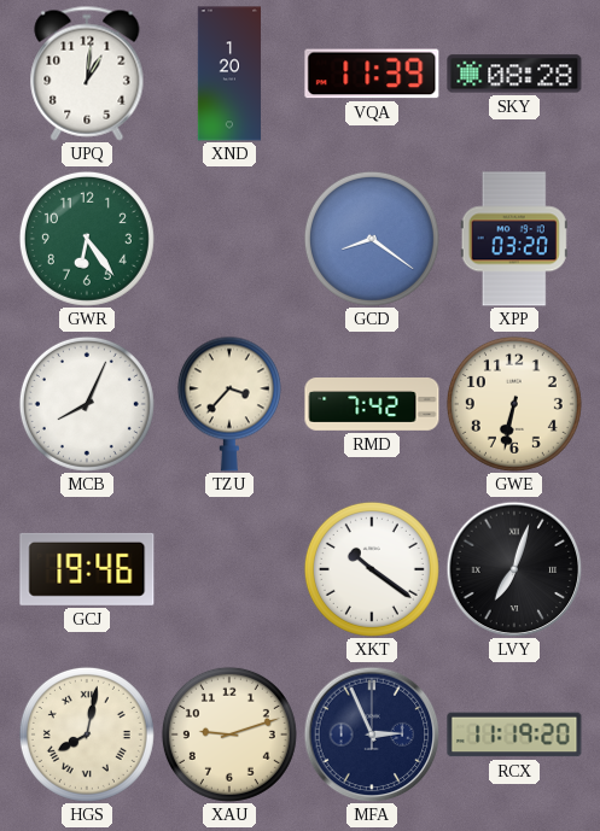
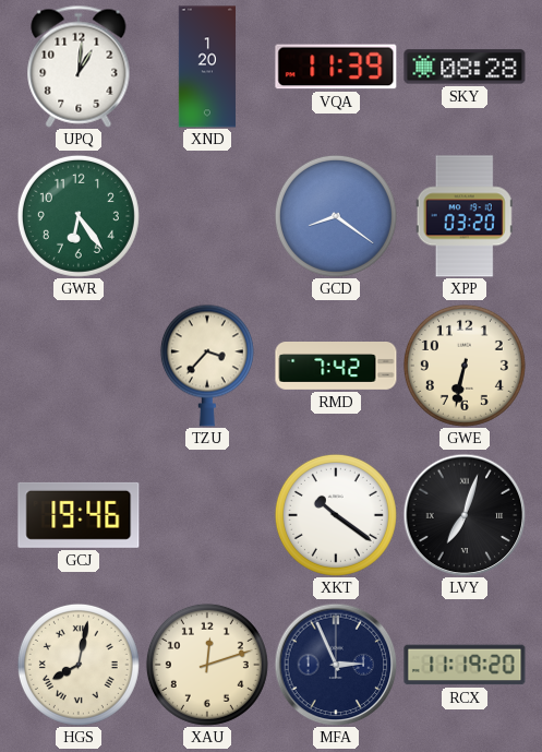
MCB: 8:04 -> none (87, 404)
XAU: 9:12 -> 12:12 (207, 665)
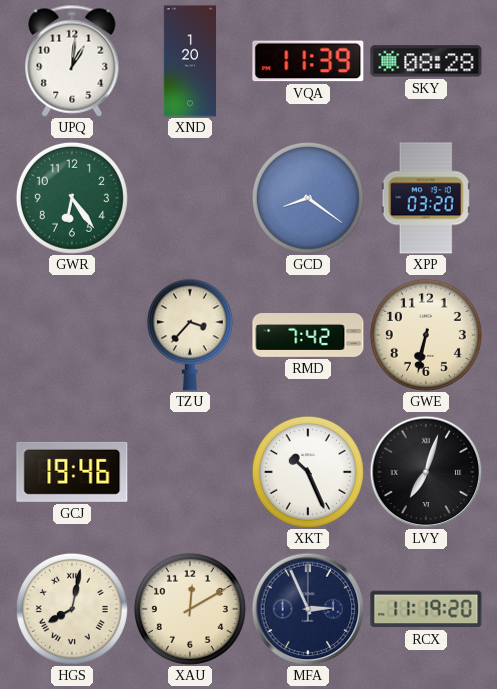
XKT: 10:21 -> 10:26 (308, 472)
XAU: 12:12 -> 12:10 (190, 609)
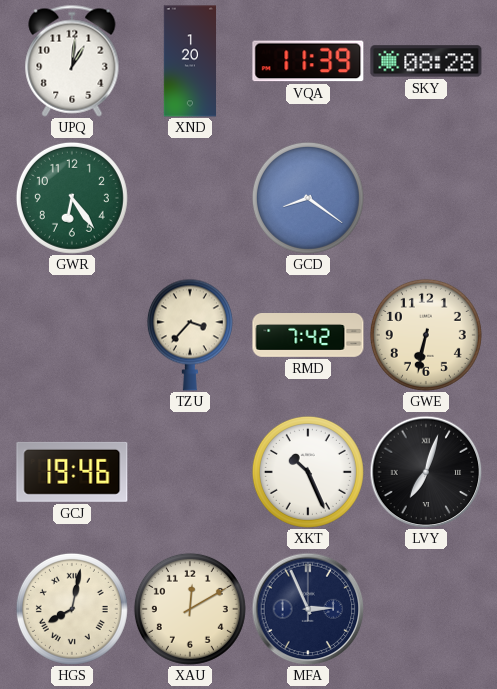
XPP: 03:20 -> none (426, 198)
RCX: 11:19 -> none (426, 609)
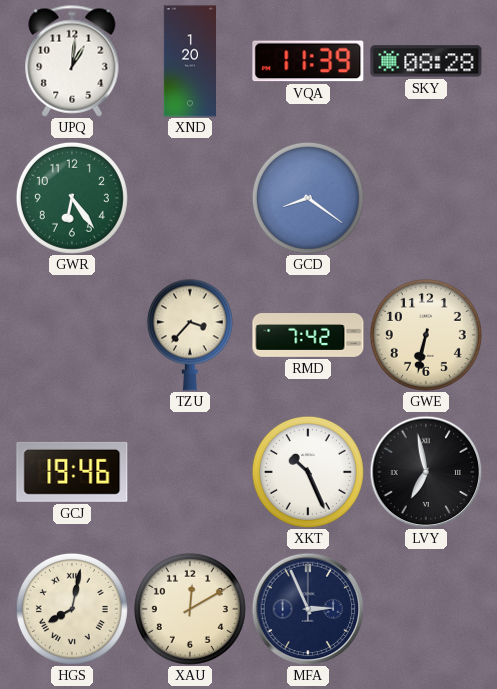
LVY: 7:03 -> 6:58 (426, 472)
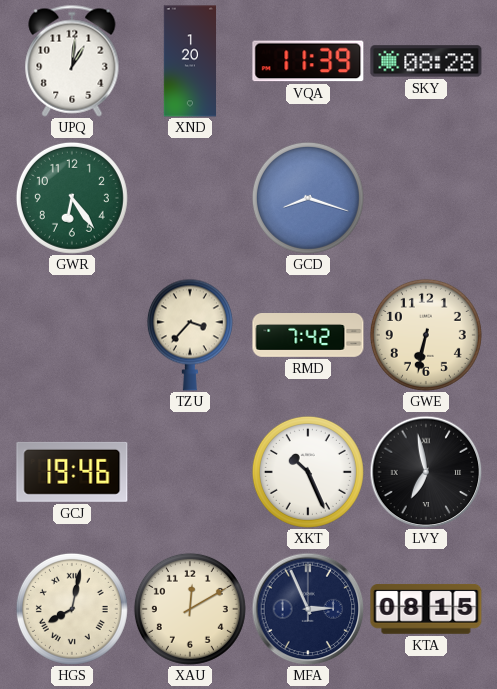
GCD: 8:21 -> 8:18 (308, 198)
KTA: none -> 08:15 (426, 609)
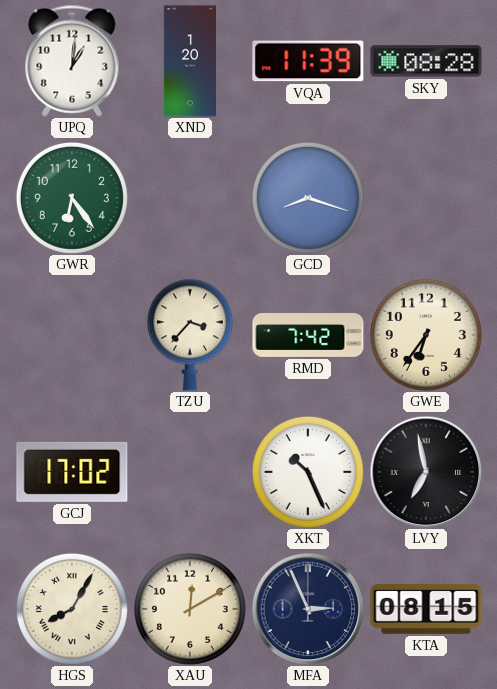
GWE: 6:32 -> 6:36 (426, 335)
GCJ: 19:46 -> 17:02 (72, 472)
HGS: 8:02 -> 8:05 (72, 609)
